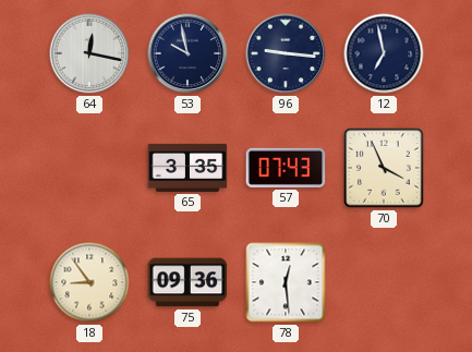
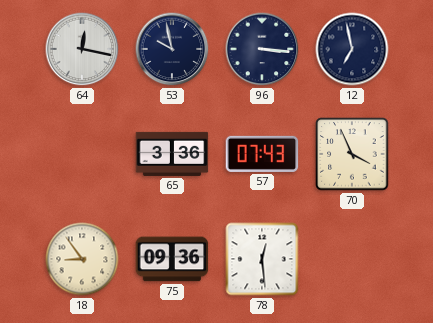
96: 9:16 -> 3:16 (262, 49)
65: 3:35 -> 3:36 (172, 154)
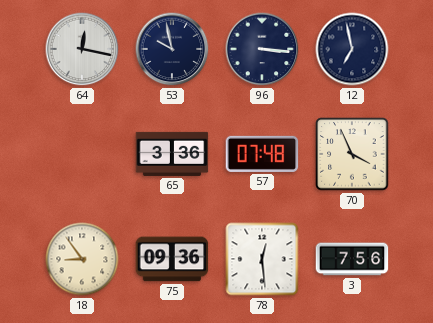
57: 07:43 -> 07:48 (262, 154)
3: none -> 7:56 (352, 259)
